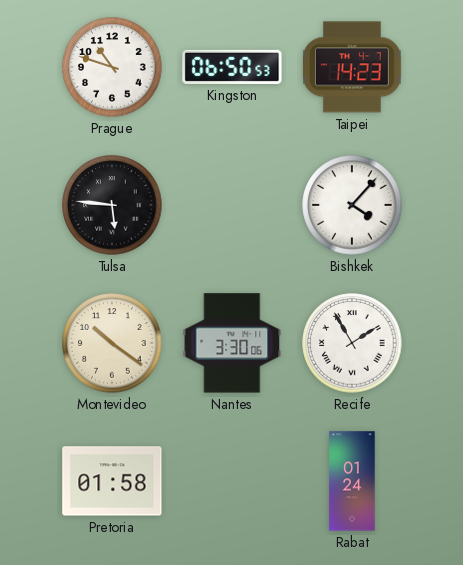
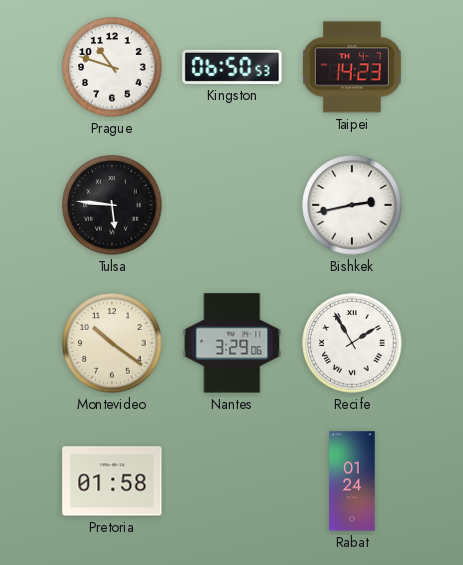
Bishkek: 4:07 -> 2:43 (352, 205)
Nantes: 3:30 -> 3:29 (232, 343)
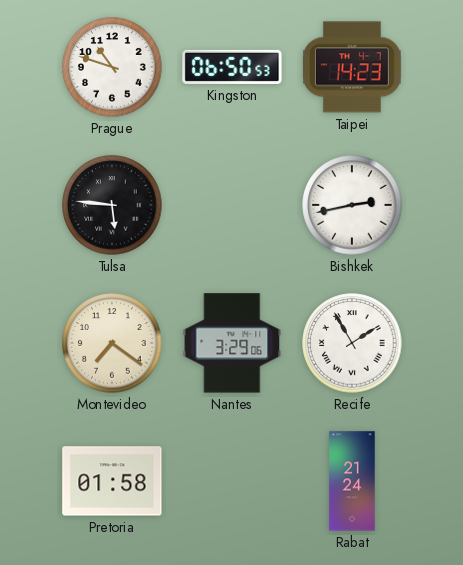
Montevideo: 10:21 -> 7:21 (112, 343)
Rabat: 01:24 -> 21:24 (352, 481)
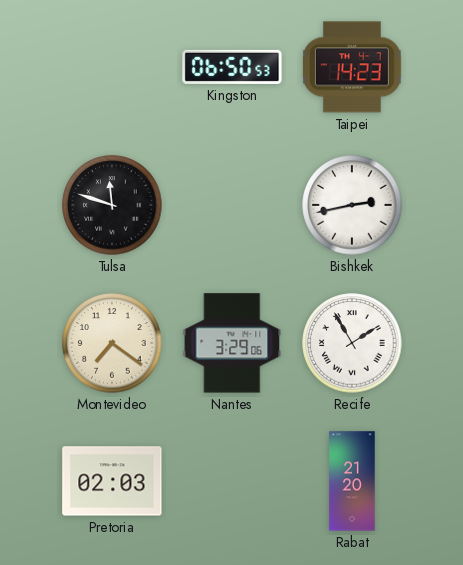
Prague: 10:48 -> none (112, 67)
Tulsa: 5:46 -> 11:48 (112, 205)
Pretoria: 01:58 -> 02:03 (112, 481)
Rabat: 21:24 -> 21:20 (352, 481)
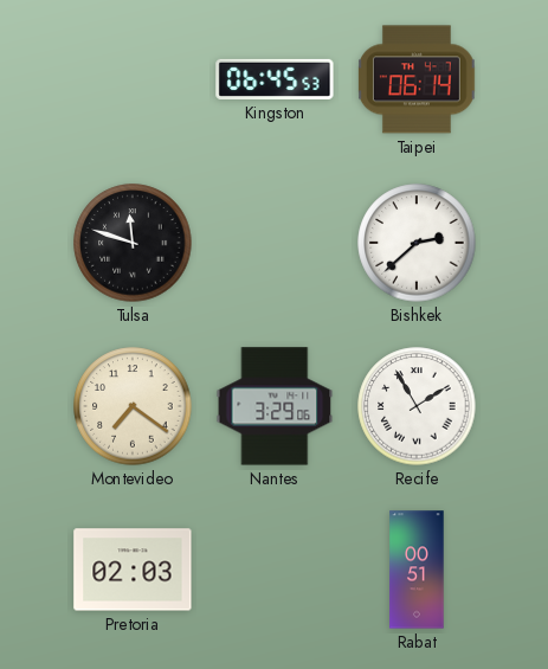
Kingston: 06:50 -> 06:45 (275, 79)
Taipei: 14:23 -> 06:14 (418, 79)
Bishkek: 2:43 -> 2:38 (417, 243)
Rabat: 21:20 -> 00:51 (417, 570)
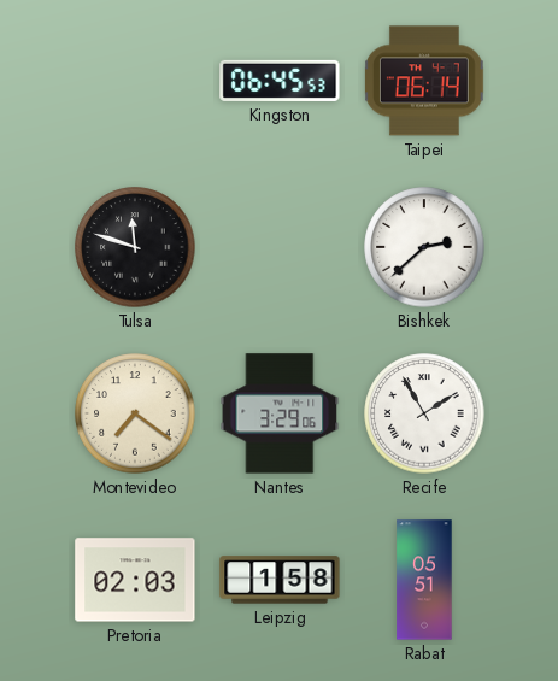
Leipzig: none -> 1:58 (280, 580)
Rabat: 00:51 -> 05:51 (424, 580)
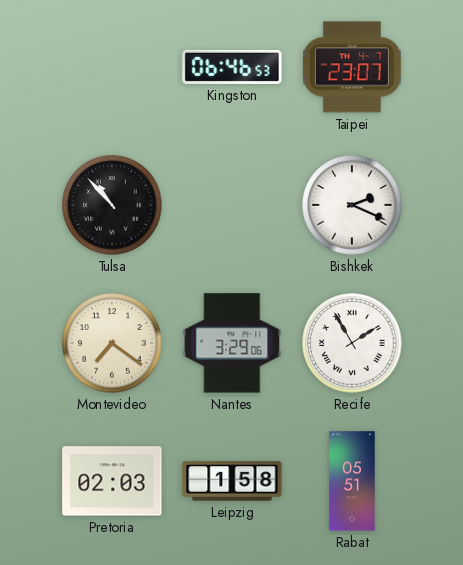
Kingston: 06:45 -> 06:46 (232, 67)
Taipei: 06:14 -> 23:07 (353, 67)
Tulsa: 11:48 -> 10:53 (112, 205)
Bishkek: 2:38 -> 2:19 (352, 205)
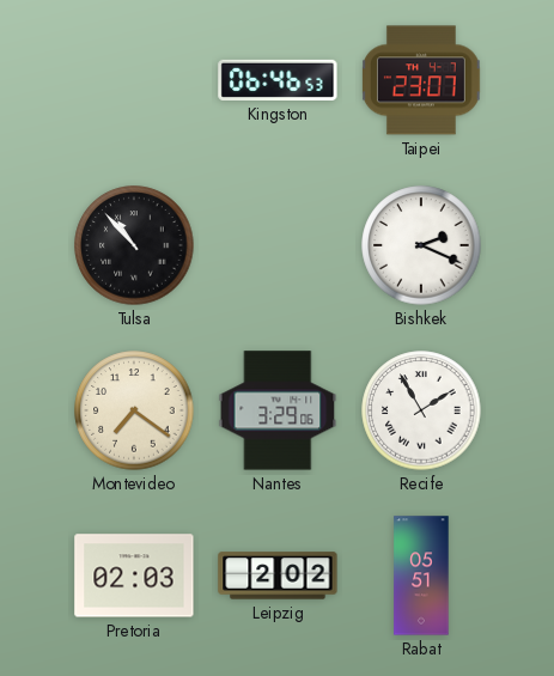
Leipzig: 1:58 -> 2:02 (278, 575)
